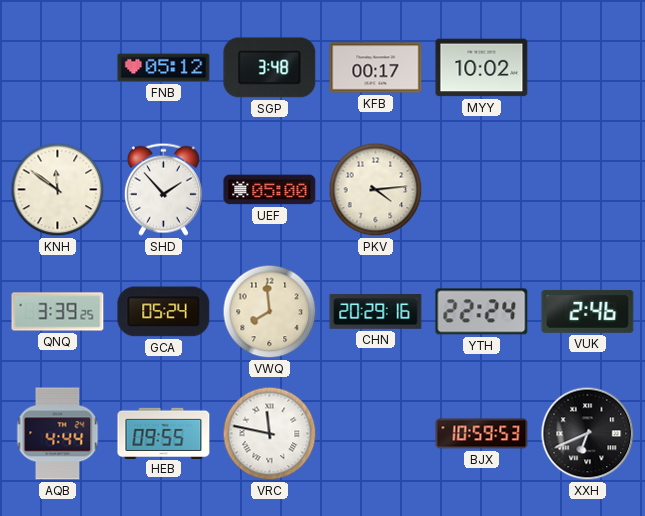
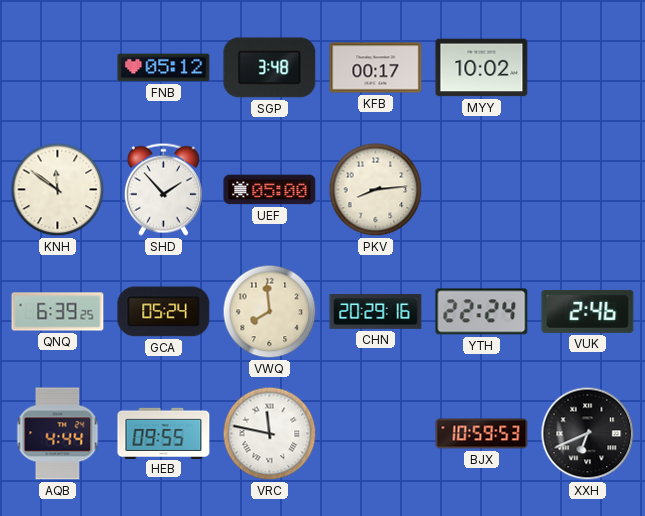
PKV: 4:14 -> 8:14 (376, 190)
QNQ: 3:39 -> 6:39 (58, 312)
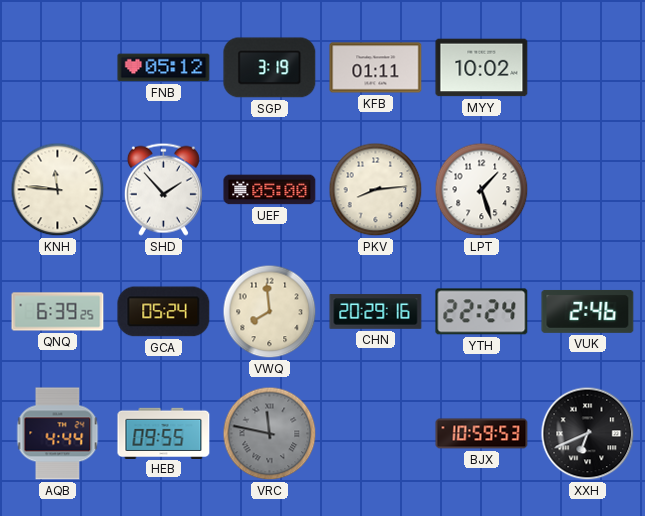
SGP: 3:48 -> 3:19 (270, 68)
KFB: 00:17 -> 01:11 (376, 68)
KNH: 11:51 -> 11:46 (58, 190)
LPT: none -> 1:27 (482, 190)
VRC dial: white -> grey (270, 434)
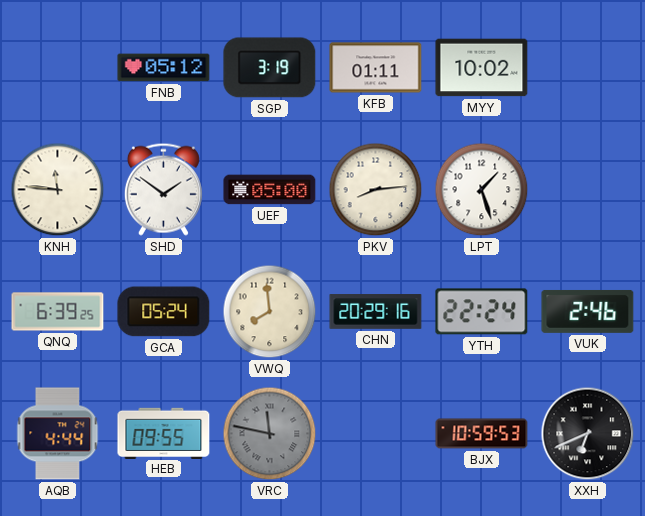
SHD: 1:53 -> 1:51 (163, 189)
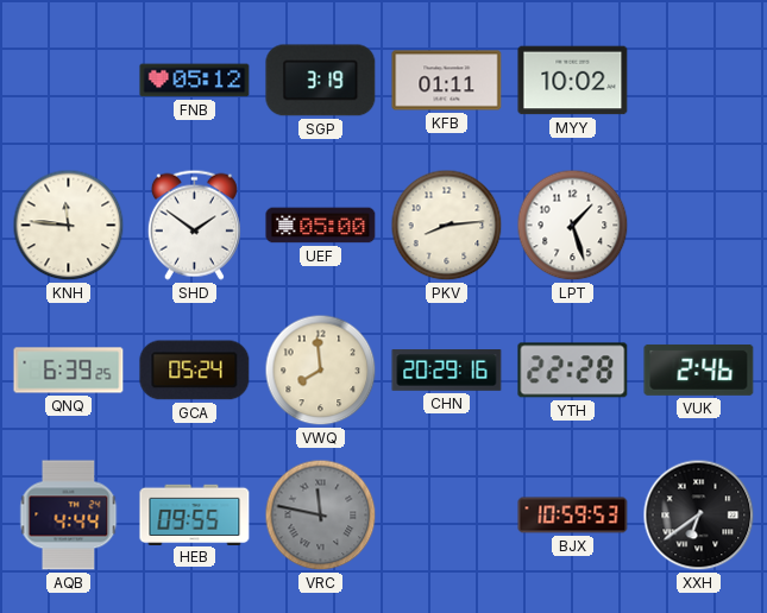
YTH: 22:24 -> 22:28 (573, 371)
XXH: 6:41 -> 6:39 (699, 516)
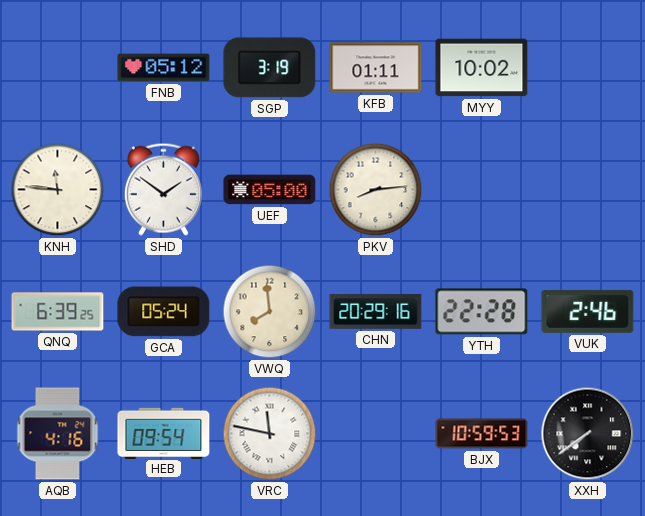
LPT: 1:27 -> none (573, 226)
AQB: 4:44 -> 4:16 (58, 434)
HEB: 09:55 -> 09:54 (164, 433)
VRC dial: grey -> white (270, 434)
XXH: 6:39 -> 7:39 (588, 434)
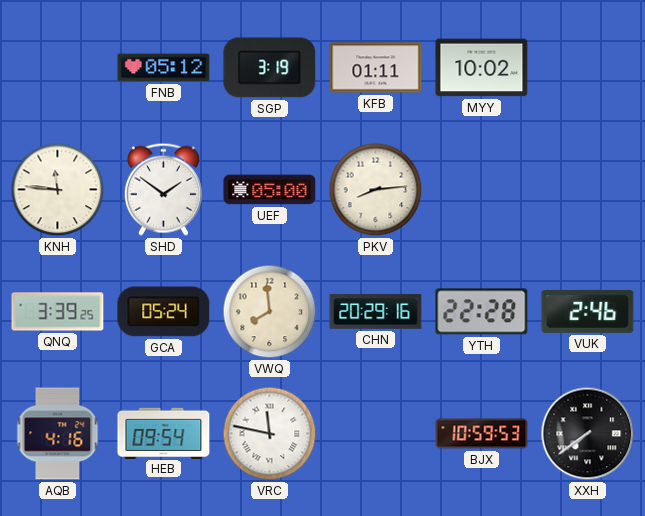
QNQ: 6:39 -> 3:39 (58, 312)
